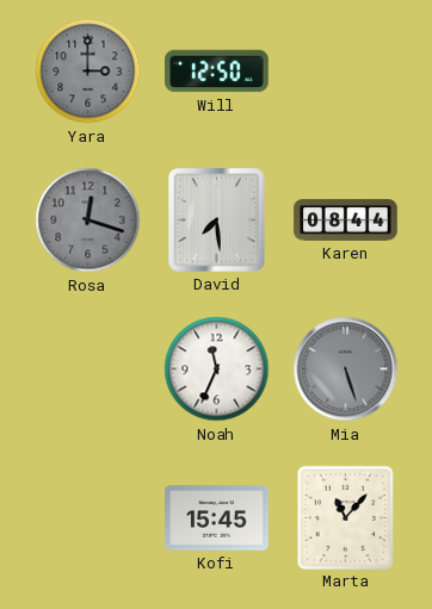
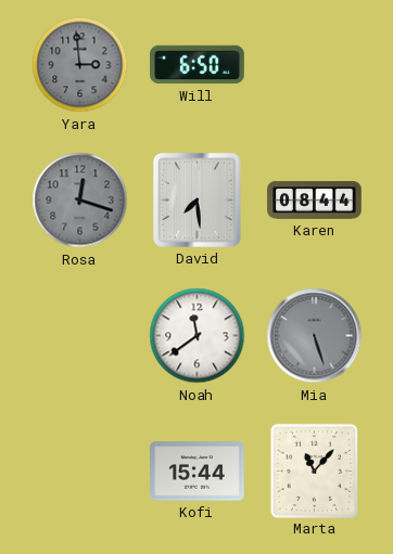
Yara: 3:00 -> 2:59 (80, 65)
Will: 12:50 -> 6:50 (198, 65)
Noah: 11:34 -> 11:39 (198, 336)
Kofi: 15:45 -> 15:44 (198, 472)
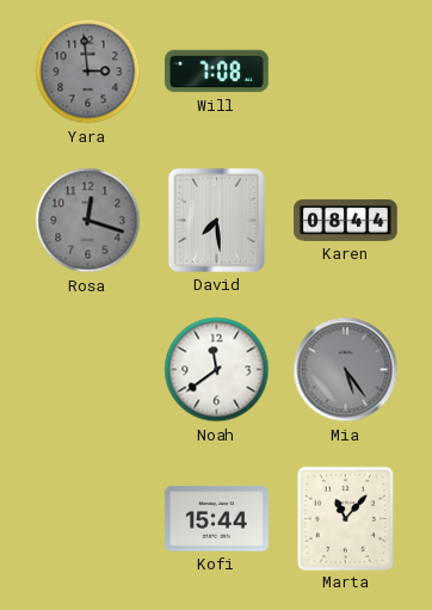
Will: 6:50 -> 7:08 (217, 72)
Mia: 5:27 -> 5:24 (346, 370)
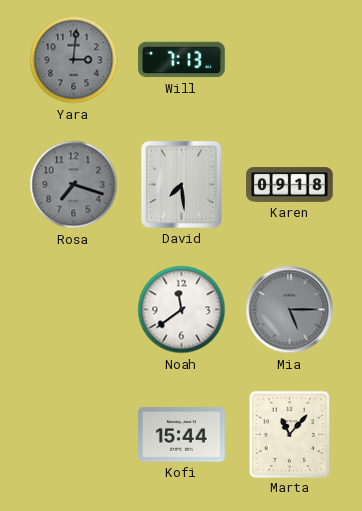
Yara: 2:59 -> 3:01 (74, 60)
Will: 7:08 -> 7:13 (182, 60)
Rosa: 12:18 -> 7:18 (74, 185)
Karen: 08:44 -> 09:18 (290, 185)
Mia: 5:24 -> 5:15 (290, 310)
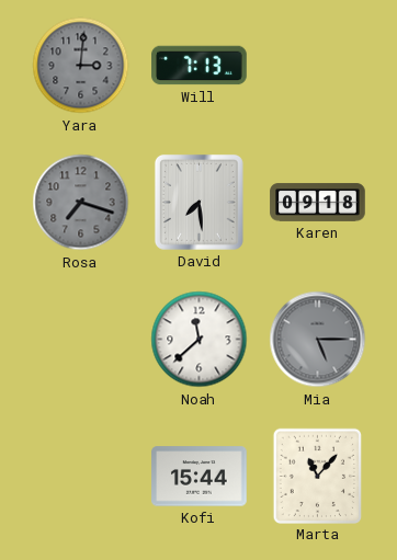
Noah: 11:39 -> 11:38 (200, 340)
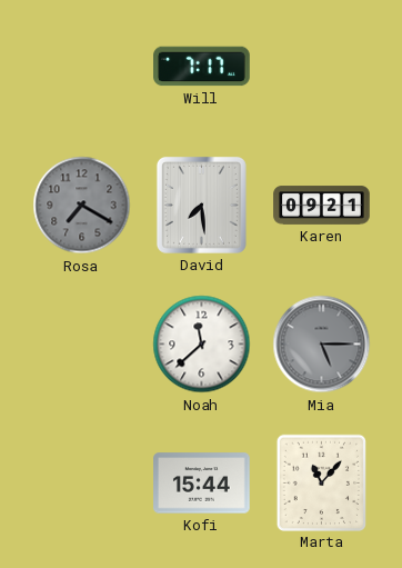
Yara: 3:01 -> none (81, 66)
Will: 7:13 -> 7:17 (202, 67)
Rosa: 7:18 -> 7:20 (82, 206)
Karen: 09:18 -> 09:21 (322, 206)
